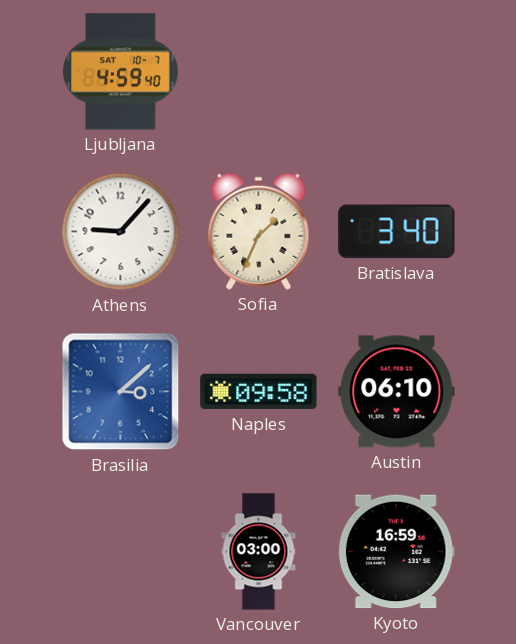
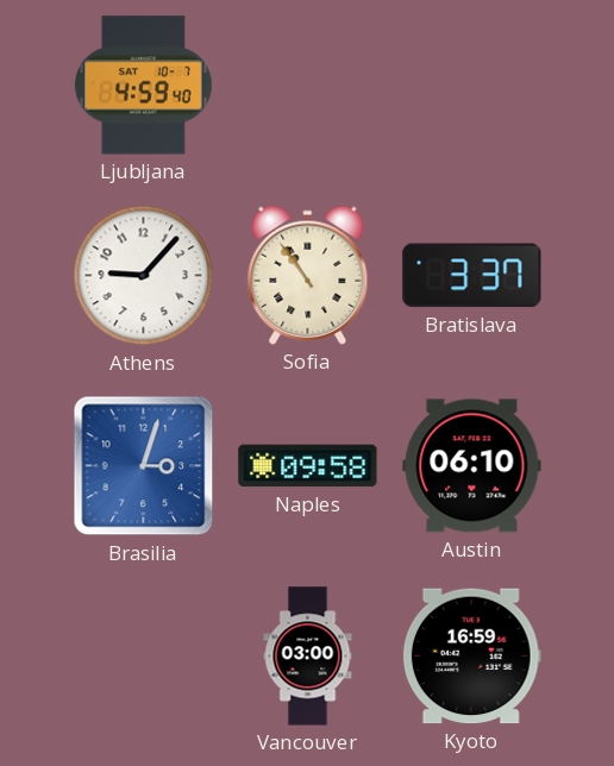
Sofia: 1:34 -> 10:54 (308, 275)
Bratislava: 3:40 -> 3:37 (472, 276)
Brasilia: 3:08 -> 3:03 (144, 466)
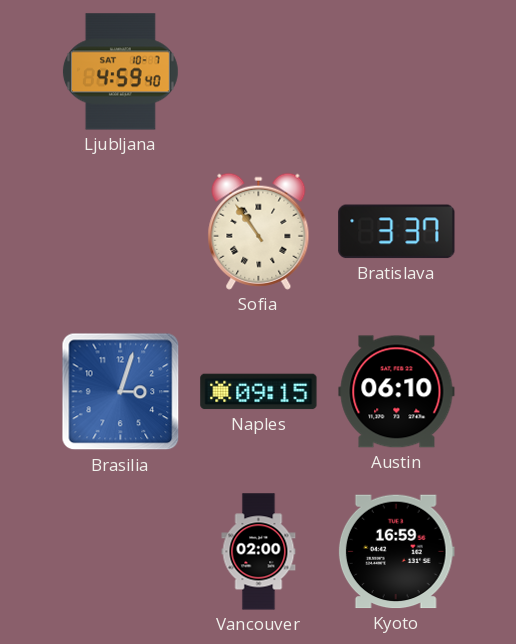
Athens: 9:07 -> none (144, 276)
Naples: 09:58 -> 09:15 (259, 392)
Vancouver: 03:00 -> 02:00 (259, 552)
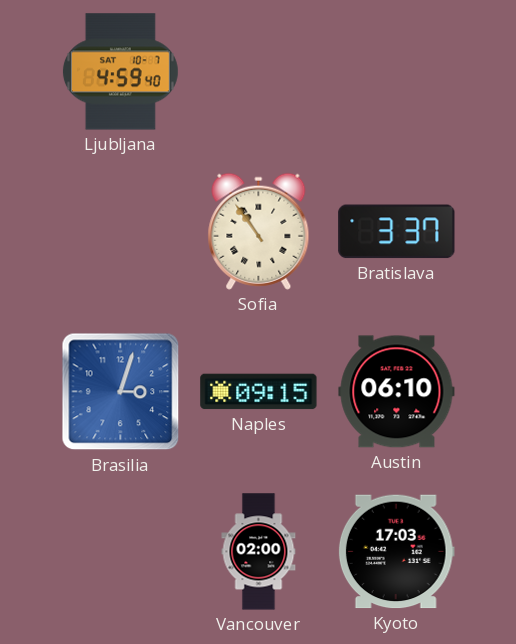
Kyoto: 16:59 -> 17:03 (396, 552)
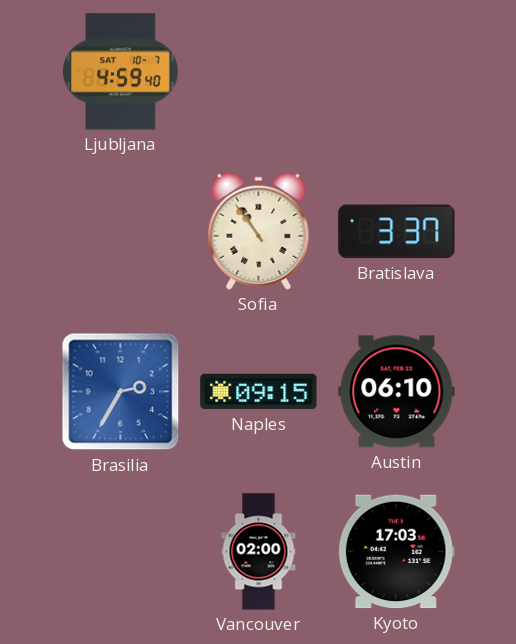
Brasilia: 3:03 -> 2:35 (121, 392)
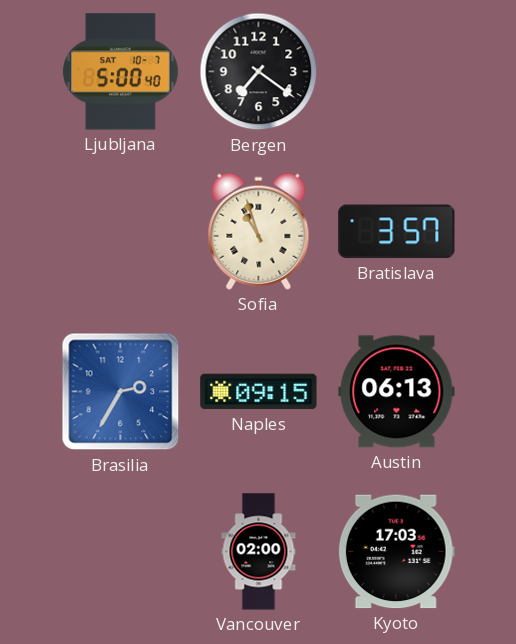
Ljubljana: 4:59 -> 5:00 (120, 72)
Bergen: none -> 7:21 (259, 72)
Sofia: 10:54 -> 10:57 (259, 231)
Bratislava: 3:37 -> 3:57 (397, 232)
Austin: 06:10 -> 06:13 (397, 392)
